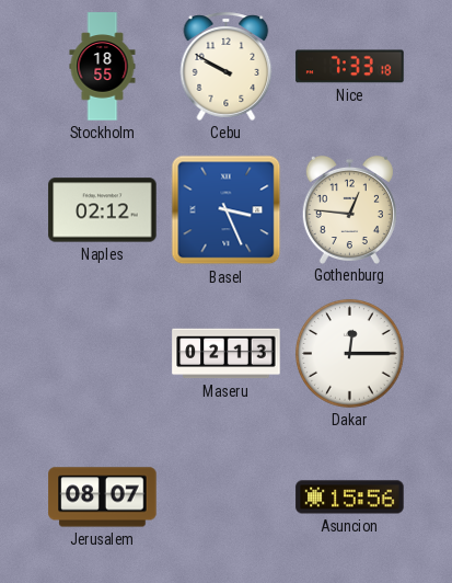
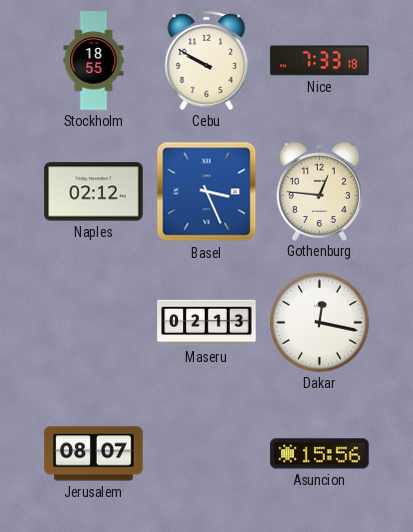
Dakar: 12:15 -> 12:17 (320, 323)
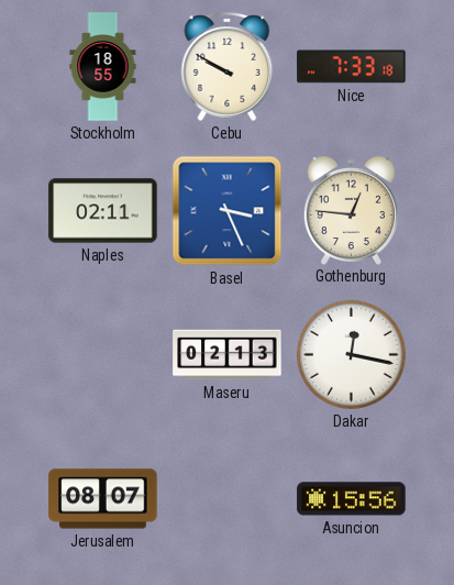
Naples: 02:12 -> 02:11 (103, 211)
